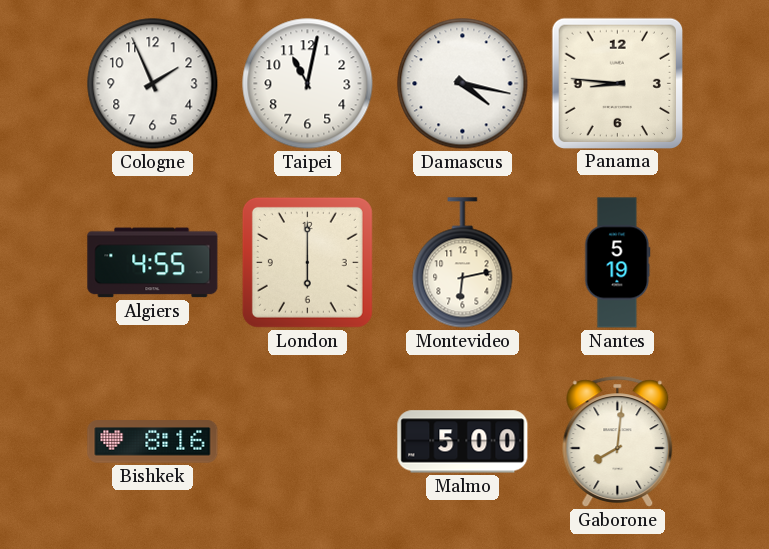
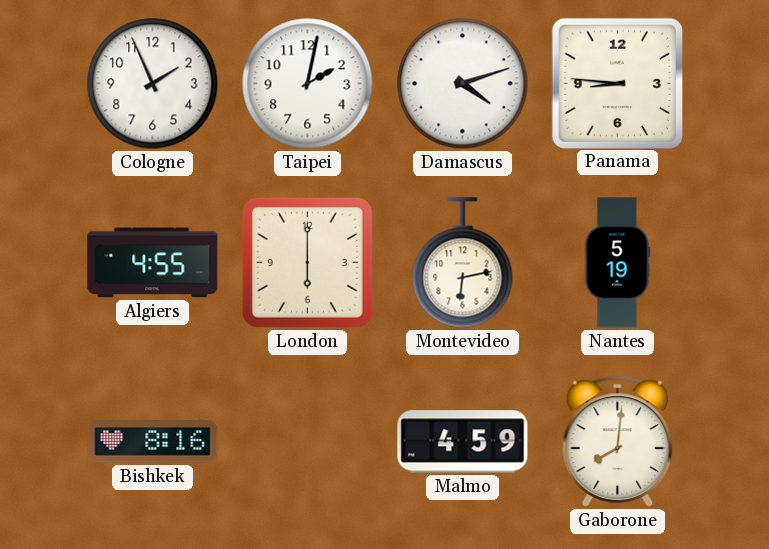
Taipei: 11:02 -> 2:02 (308, 84)
Damascus: 4:17 -> 4:12 (463, 84)
Malmo: 5:00 -> 4:59 (463, 442)
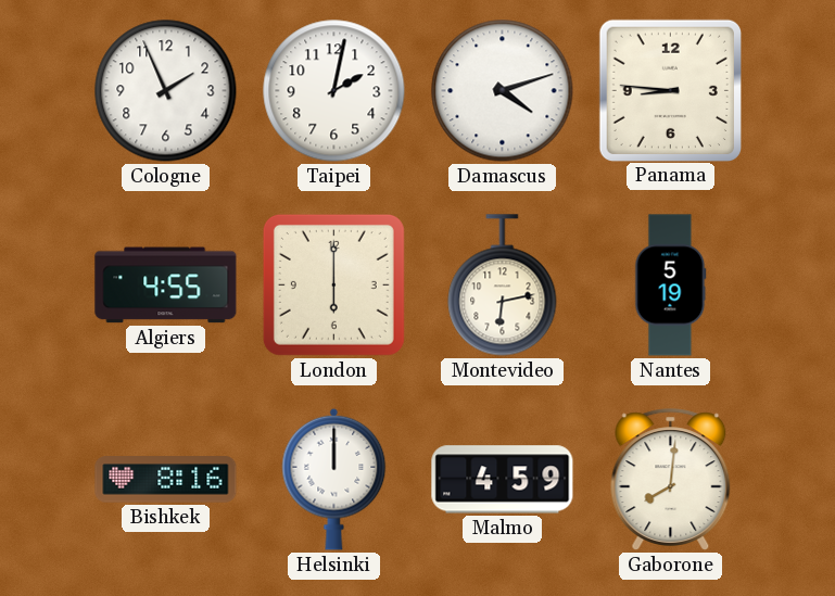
Helsinki: none -> 12:00 (334, 479)
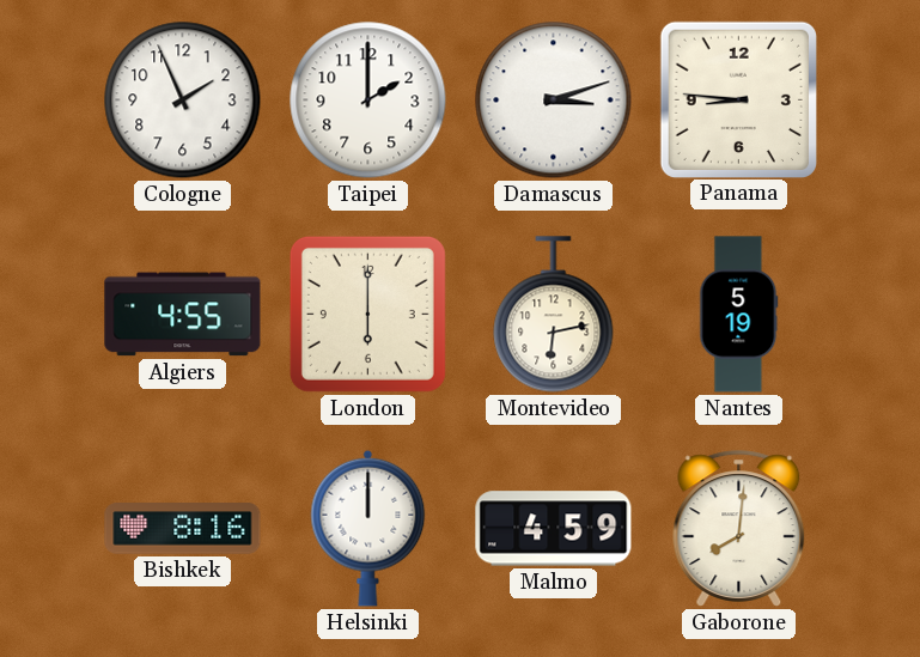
Taipei: 2:02 -> 2:00 (368, 101)
Damascus: 4:12 -> 3:12 (554, 101)
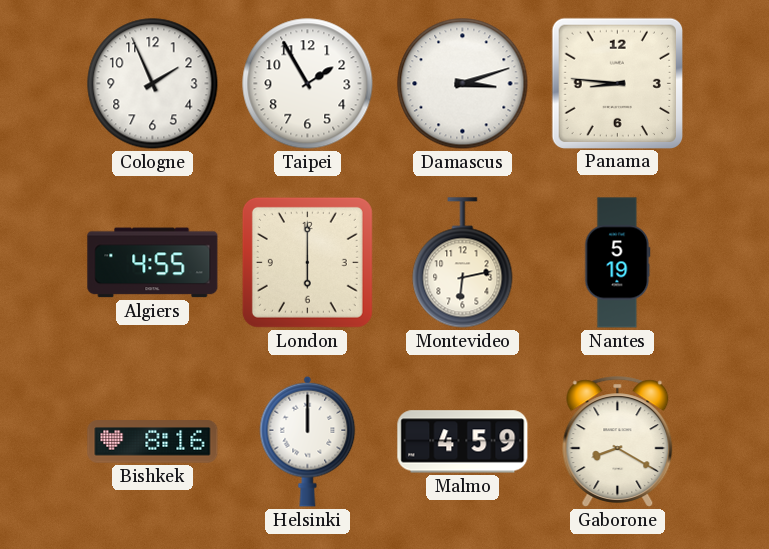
Taipei: 2:00 -> 1:55 (308, 84)
Gaborone: 8:01 -> 8:20 (618, 442)
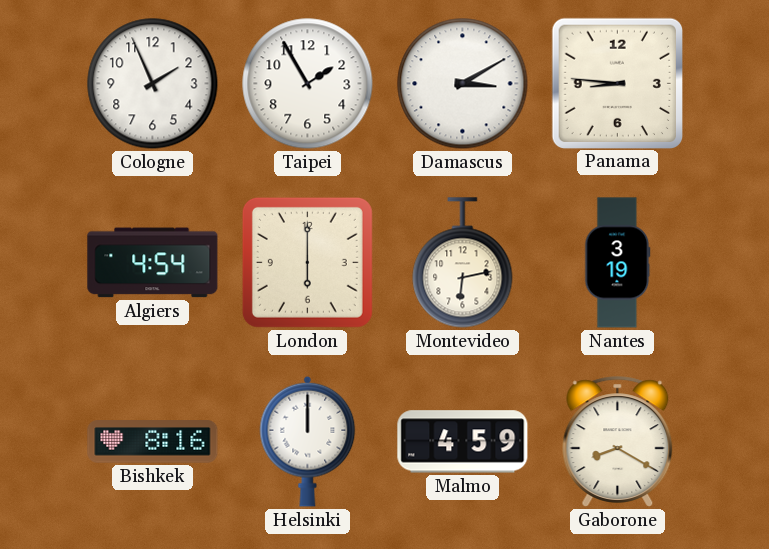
Damascus: 3:12 -> 3:10 (463, 84)
Algiers: 4:55 -> 4:54 (153, 263)
Nantes: 5:19 -> 3:19 (618, 263)
